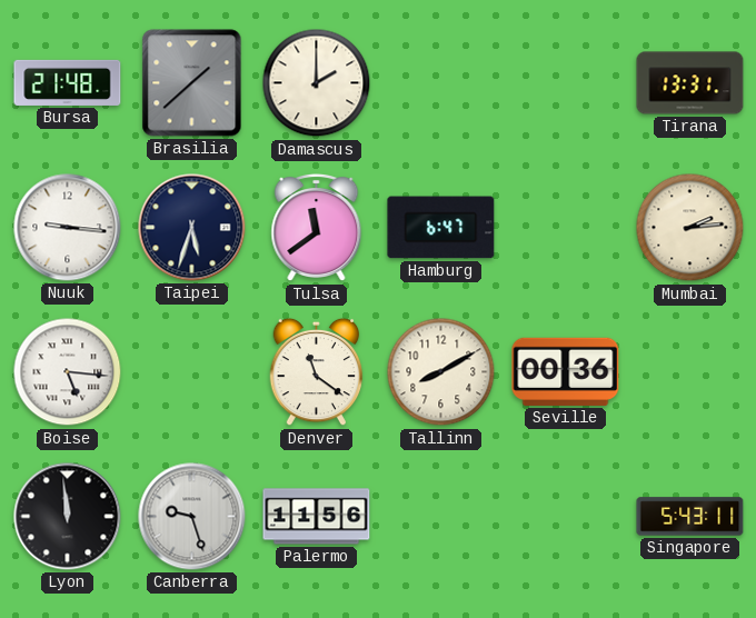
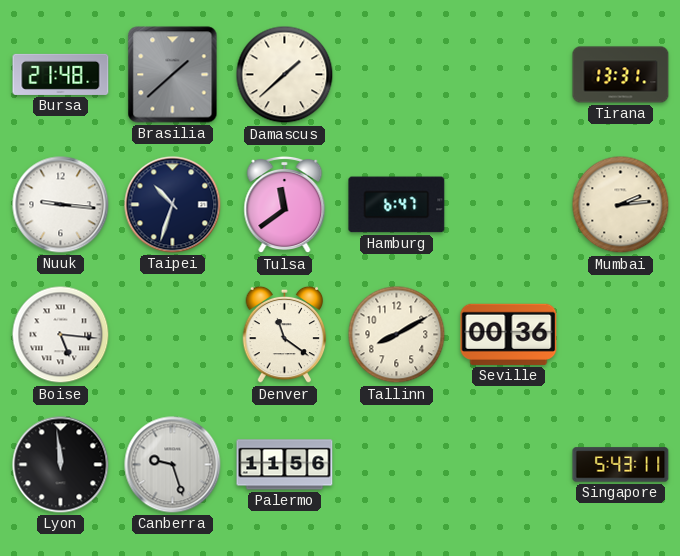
Damascus: 2:00 -> 1:38 (285, 75)
Taipei: 5:33 -> 10:33 (173, 205)
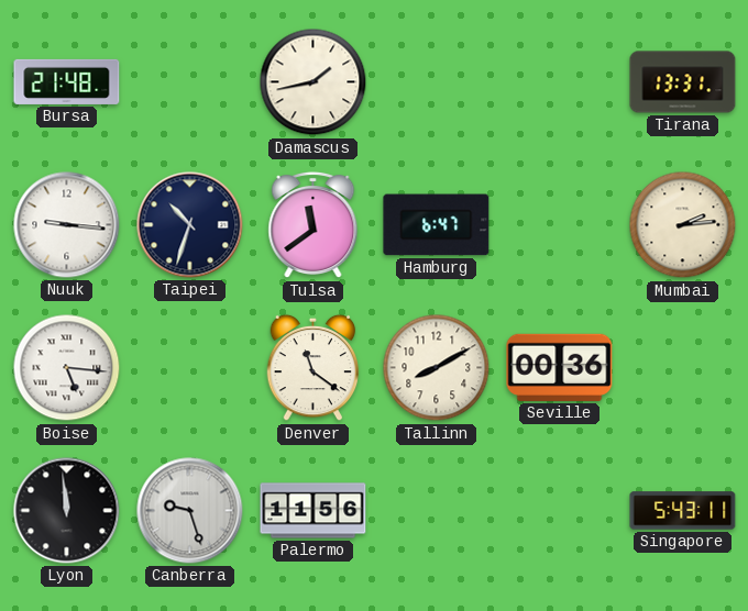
Brasilia: 1:38 -> none (173, 75)
Damascus: 1:38 -> 1:43 (313, 82)
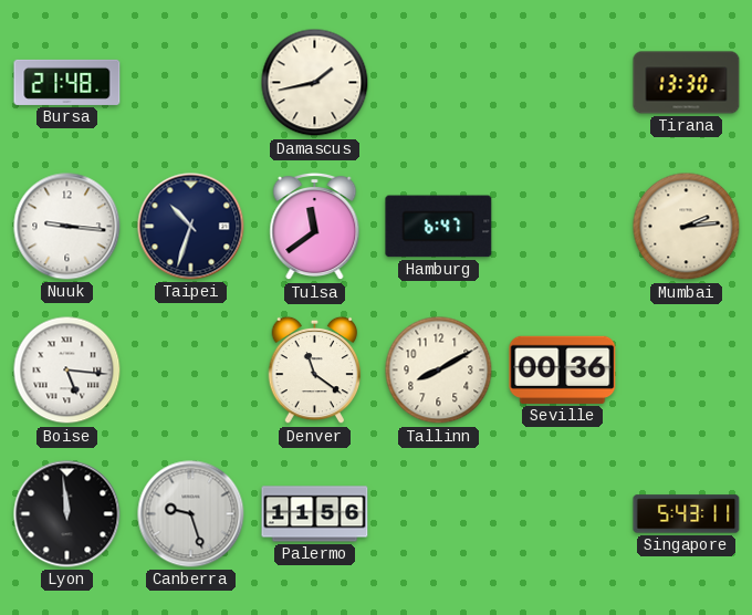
Tirana: 13:31 -> 13:30 (687, 83)
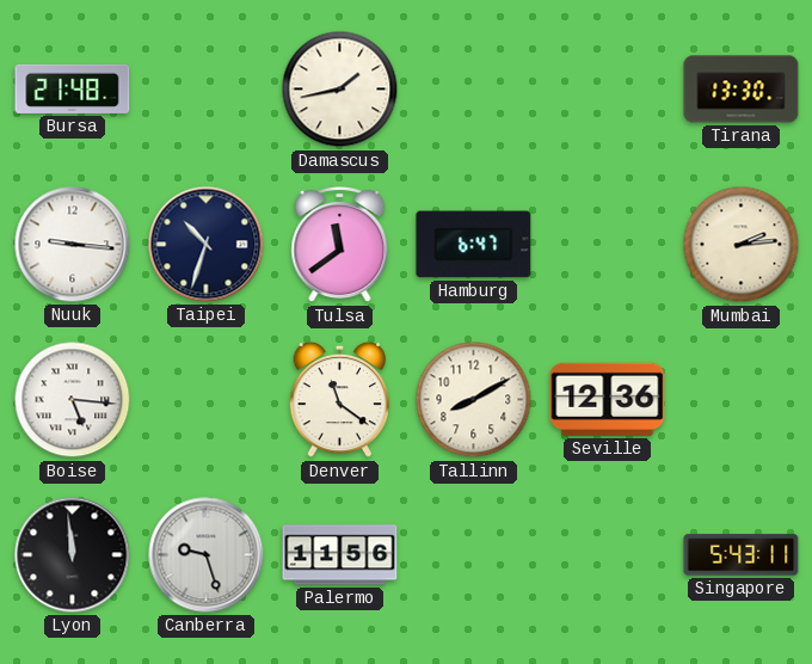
Seville: 00:36 -> 12:36 (608, 399)
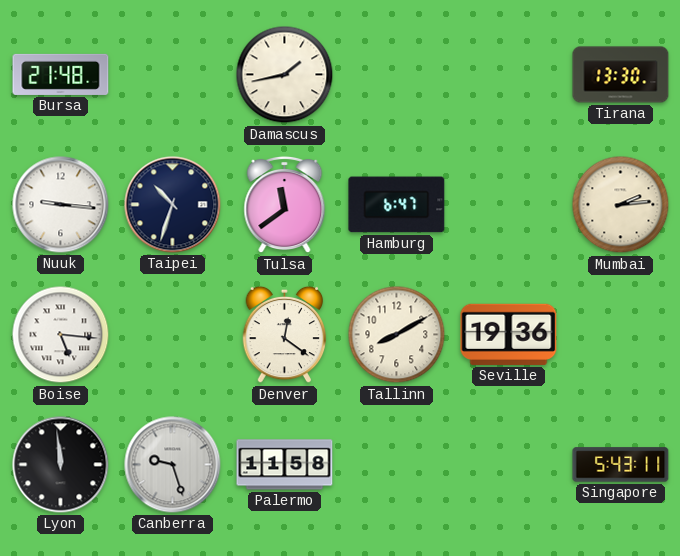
Denver: 11:21 -> 12:21 (285, 335)
Seville: 12:36 -> 19:36 (509, 334)
Palermo: 11:56 -> 11:58 (285, 465)
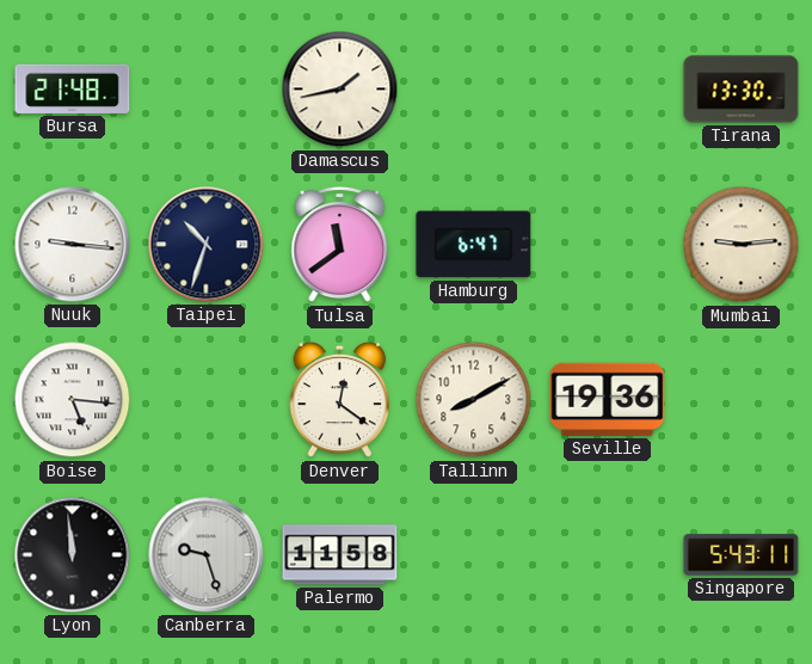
Mumbai: 2:14 -> 9:14 (742, 245)
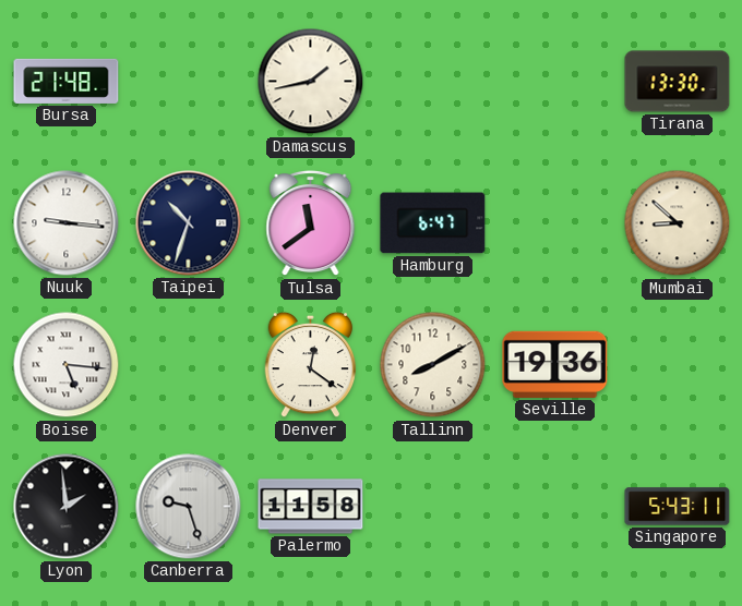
Mumbai: 9:14 -> 8:52 (678, 223)
Lyon: 11:59 -> 1:59 (67, 507)
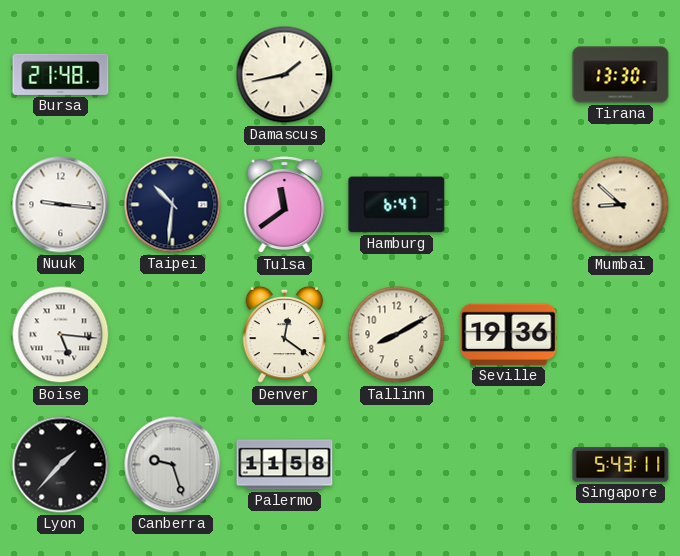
Taipei: 10:33 -> 10:31 (173, 205)
Lyon: 1:59 -> 1:37 (61, 465)
